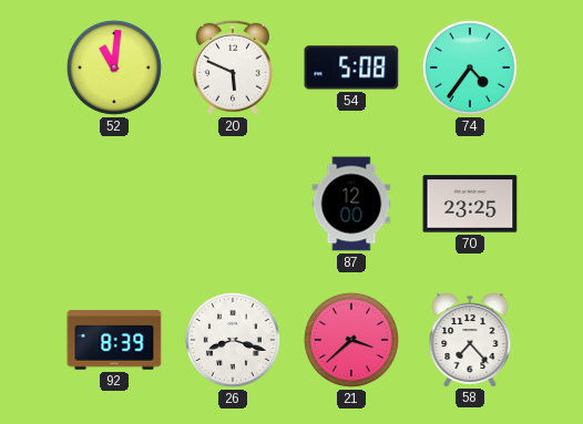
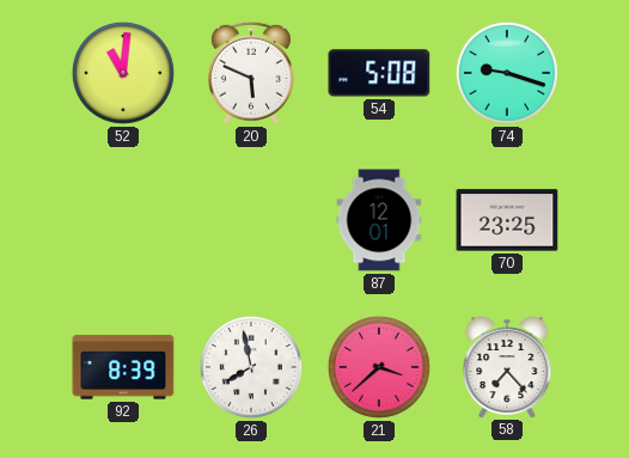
74: 4:36 -> 9:18 (507, 73)
87: 12:00 -> 12:01 (379, 220)
26: 8:18 -> 7:58 (251, 367)
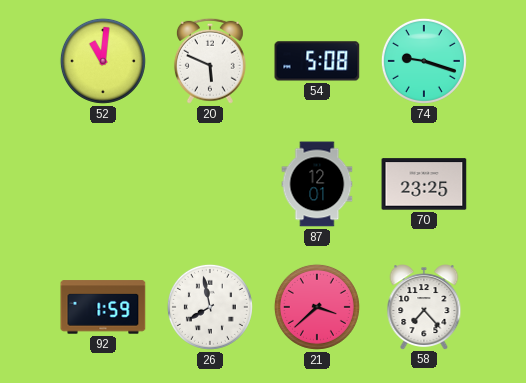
92: 8:39 -> 1:59 (103, 307)
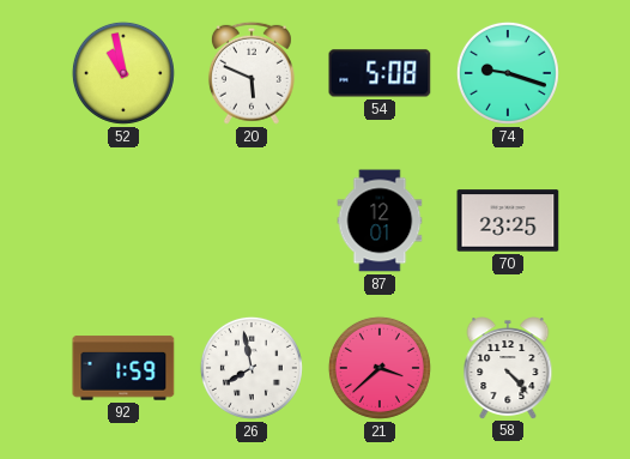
52: 11:01 -> 10:58 (123, 73)
58: 7:23 -> 4:23 (508, 368)
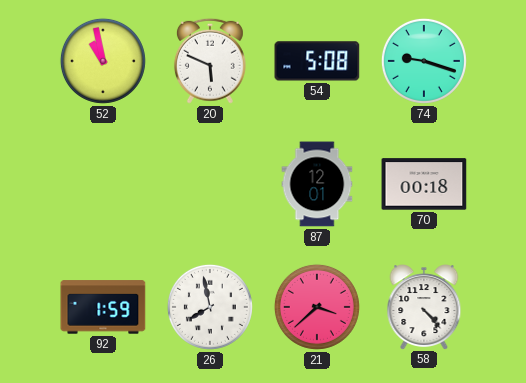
70: 23:25 -> 00:18 (424, 184)
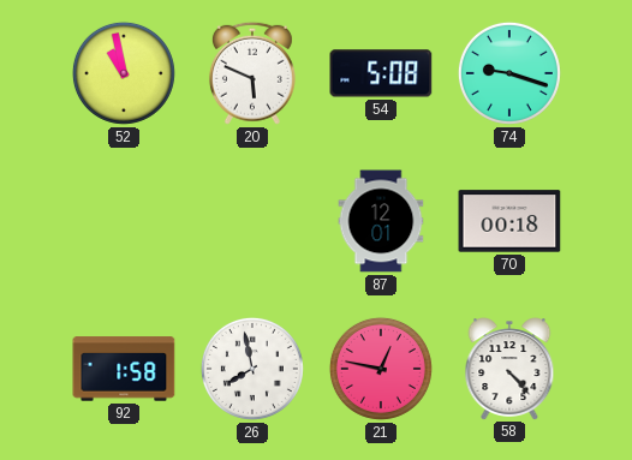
92: 1:59 -> 1:58 (124, 369)
21: 3:38 -> 12:47 (381, 369)
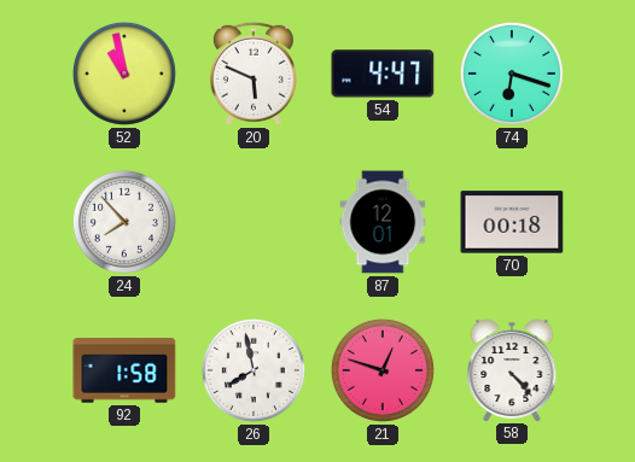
54: 5:08 -> 4:47 (383, 74)
74: 9:18 -> 6:18 (512, 74)
24: none -> 7:53 (124, 222)
21: 12:47 -> 12:48 (383, 370)
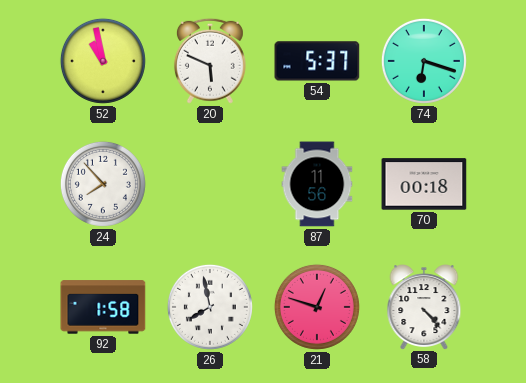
54: 4:47 -> 5:37 (317, 61)
87: 12:01 -> 11:56 (317, 184)
